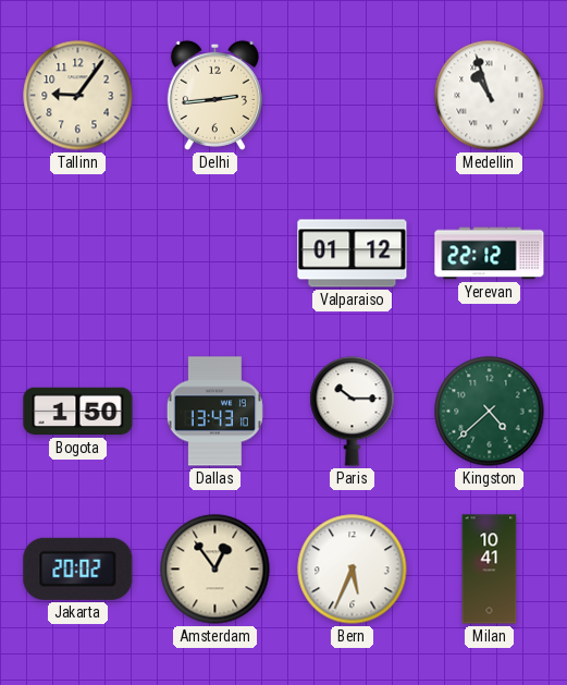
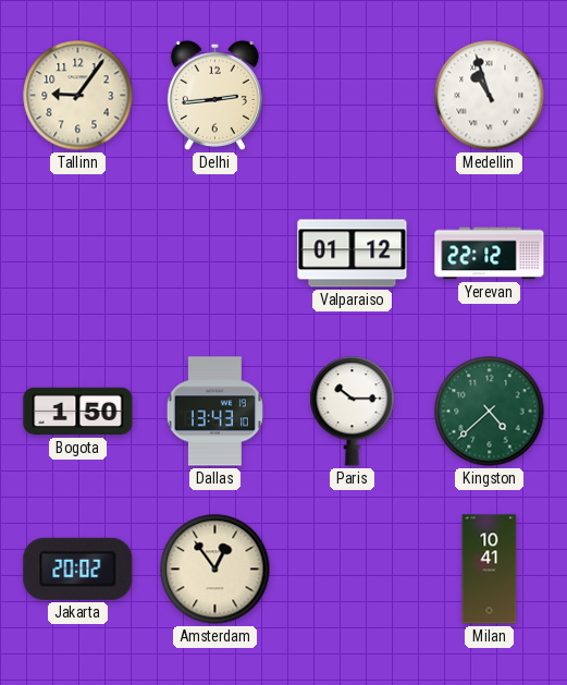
Bern: 5:34 -> none (353, 570)
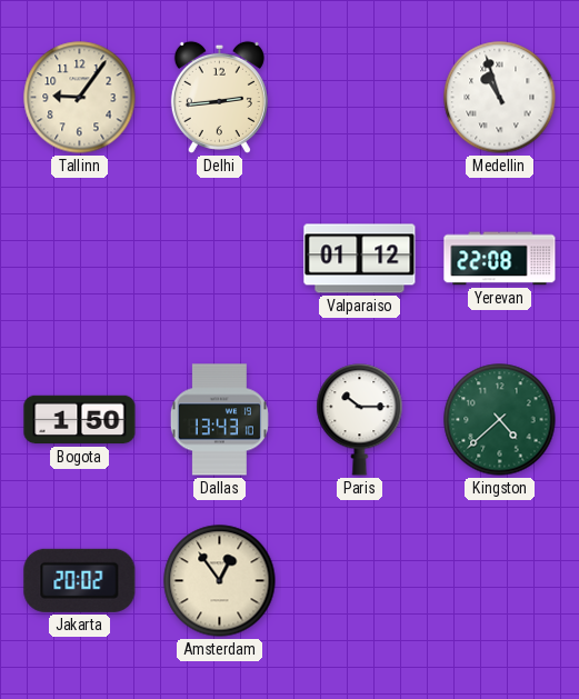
Yerevan: 22:12 -> 22:08 (500, 259)
Milan: 10:41 -> none (490, 570)
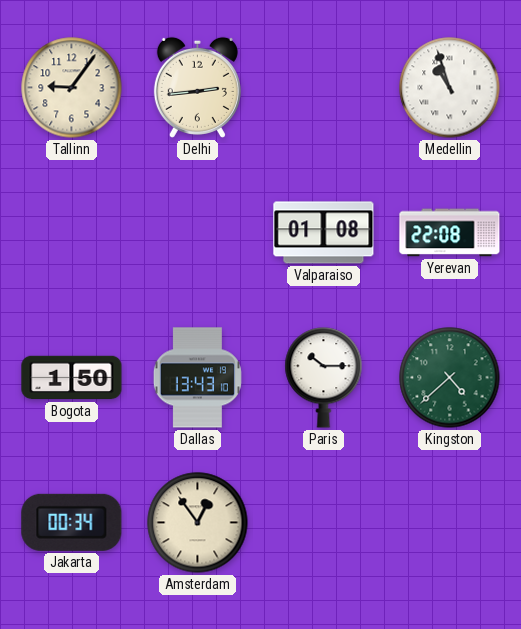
Valparaiso: 01:12 -> 01:08 (324, 233)
Jakarta: 20:02 -> 00:34 (72, 522)
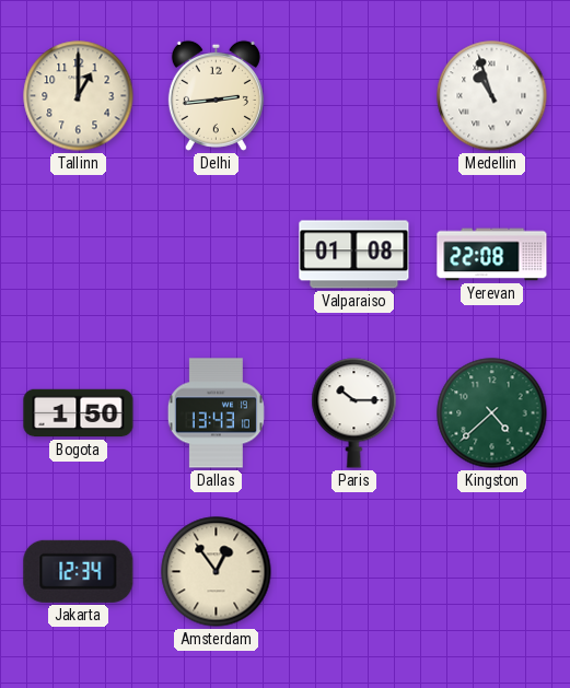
Tallinn: 9:06 -> 1:00 (79, 96)
Jakarta: 00:34 -> 12:34 (79, 571)
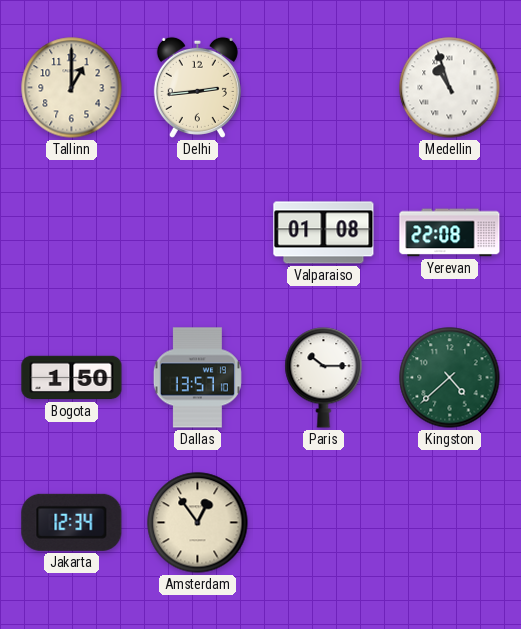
Dallas: 13:43 -> 13:57 (197, 378)
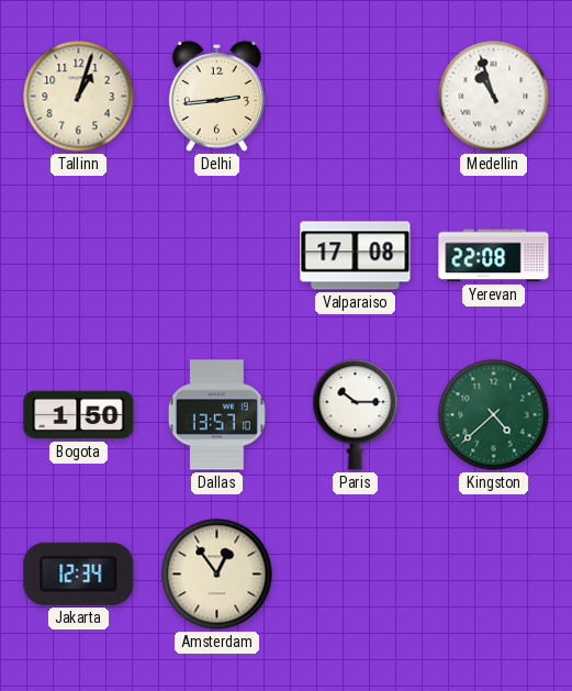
Tallinn: 1:00 -> 1:03 (79, 97)
Valparaiso: 01:08 -> 17:08 (356, 256)
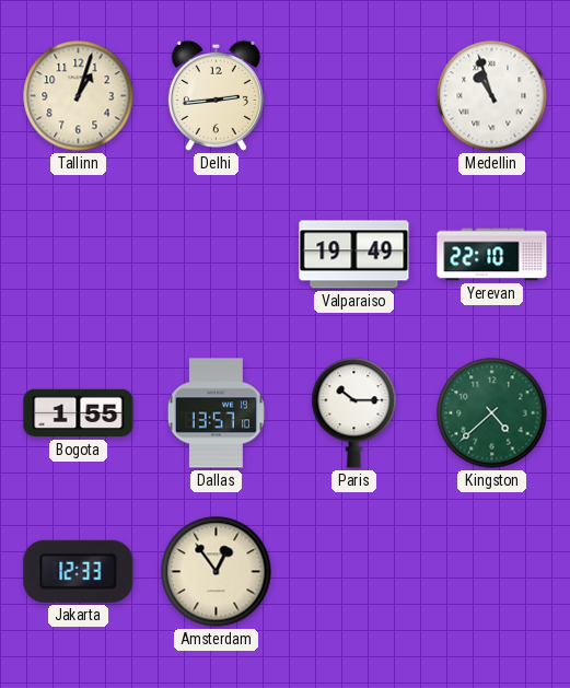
Valparaiso: 17:08 -> 19:49 (354, 255)
Yerevan: 22:08 -> 22:10 (492, 255)
Bogota: 1:50 -> 1:55 (79, 413)
Jakarta: 12:34 -> 12:33 (79, 571)
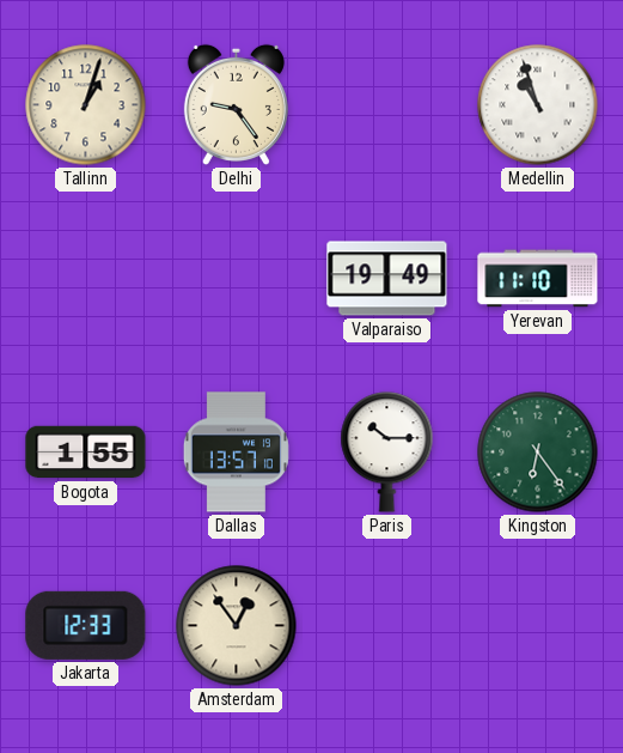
Delhi: 2:44 -> 9:24 (236, 104)
Yerevan: 22:10 -> 11:10 (538, 279)
Kingston: 4:38 -> 6:24 (538, 453)
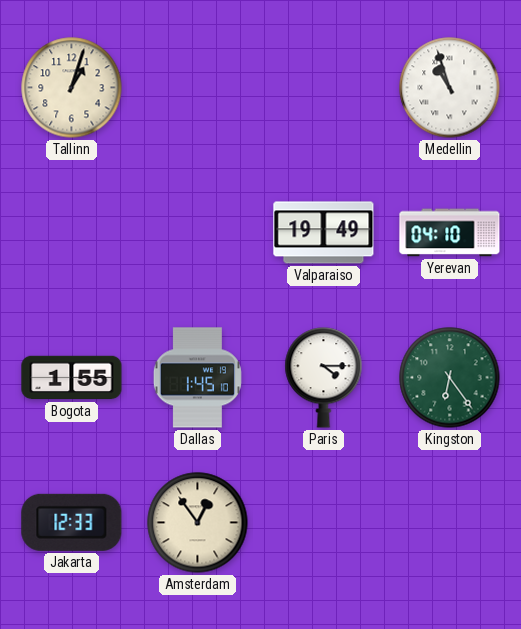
Delhi: 9:24 -> none (236, 104)
Yerevan: 11:10 -> 04:10 (450, 233)
Dallas: 13:57 -> 1:45 (197, 378)
Paris: 10:15 -> 4:15 (324, 378)
